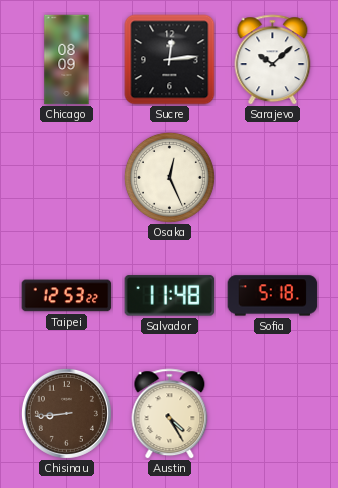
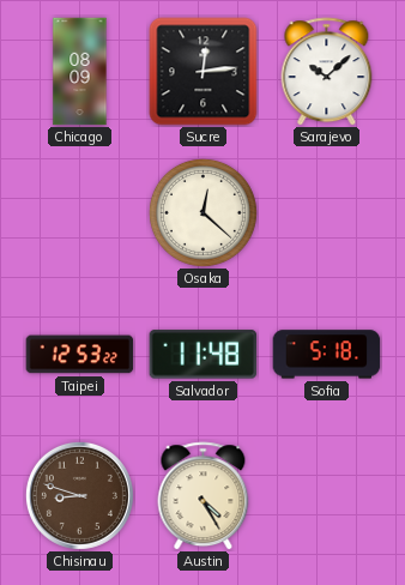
Osaka: 12:26 -> 12:22 (202, 212)
Chisinau: 8:44 -> 8:48 (79, 495)
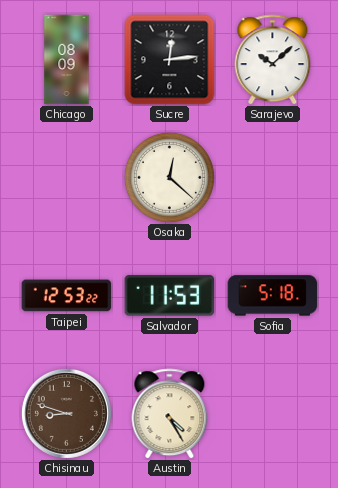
Salvador: 11:48 -> 11:53 (170, 296)
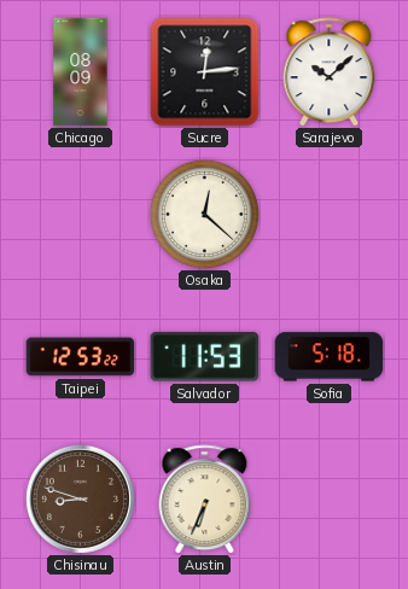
Austin: 4:25 -> 6:34 (205, 500)
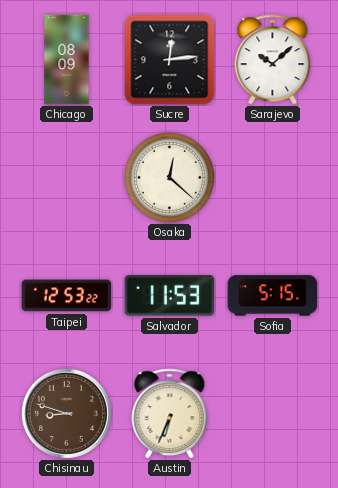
Sofia: 5:18 -> 5:15 (273, 296)
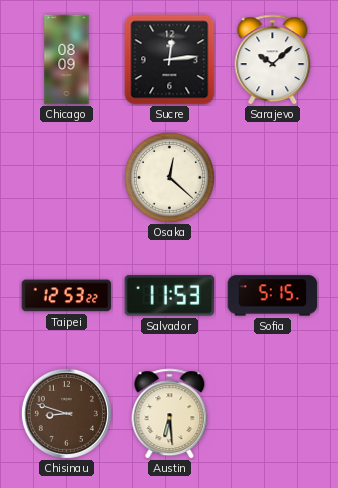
Austin: 6:34 -> 6:29 (170, 414)
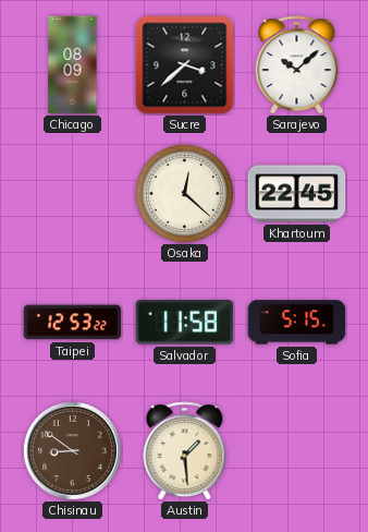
Sucre: 12:14 -> 3:38 (185, 65)
Khartoum: none -> 22:45 (297, 194)
Salvador: 11:53 -> 11:58 (185, 323)
Chisinau: 8:48 -> 8:51 (72, 450)
Austin: 6:29 -> 1:29 (185, 451)
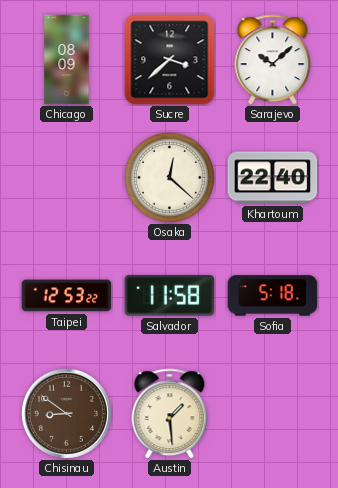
Khartoum: 22:45 -> 22:40 (273, 178)
Sofia: 5:15 -> 5:18 (273, 296)
